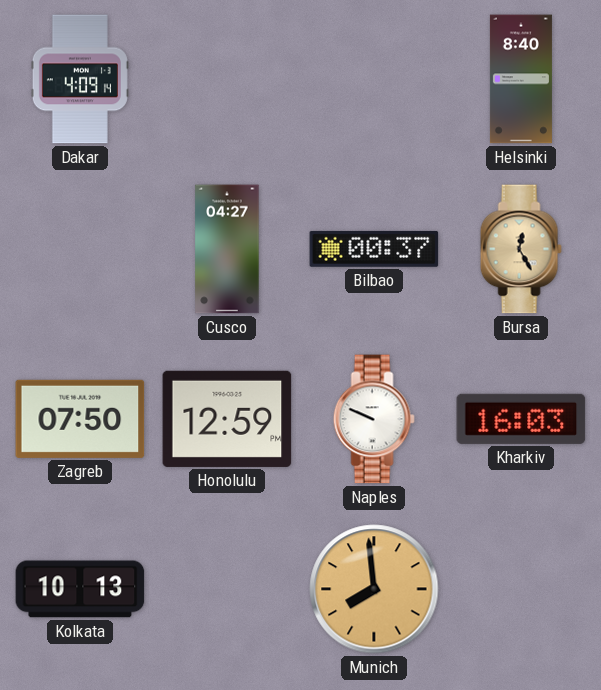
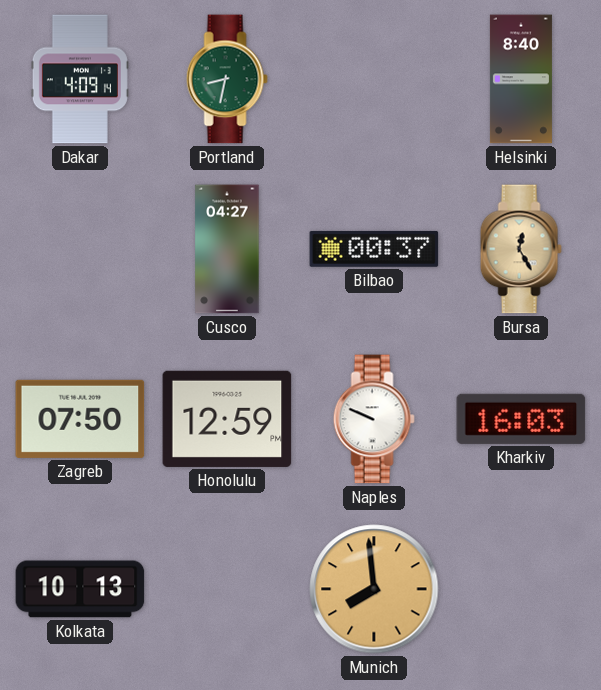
Portland: none -> 8:32 (227, 79)
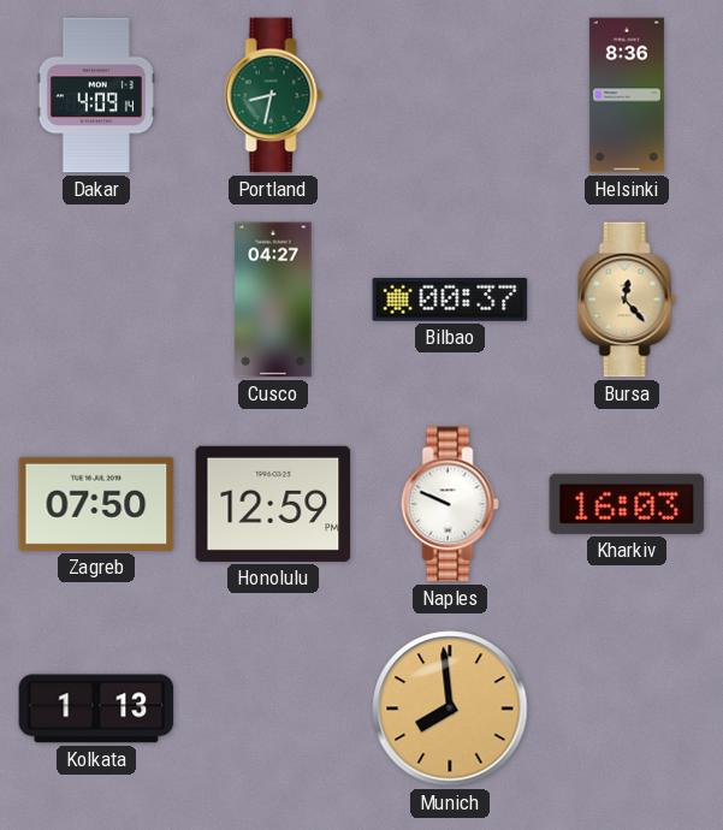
Helsinki: 8:40 -> 8:36 (627, 95)
Bursa: 12:25 -> 12:23 (627, 300)
Kolkata: 10:13 -> 1:13 (96, 709)
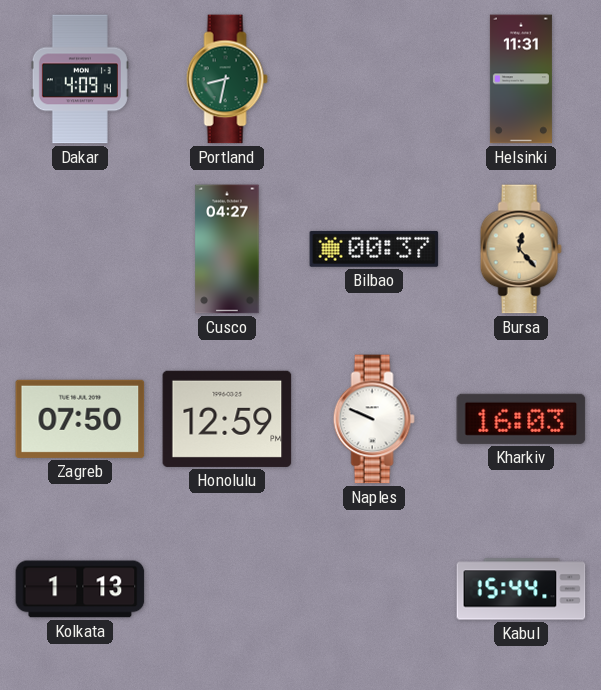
Helsinki: 8:36 -> 11:31 (521, 79)
Munich: 7:59 -> none (450, 709)
Kabul: none -> 15:44 (521, 589)
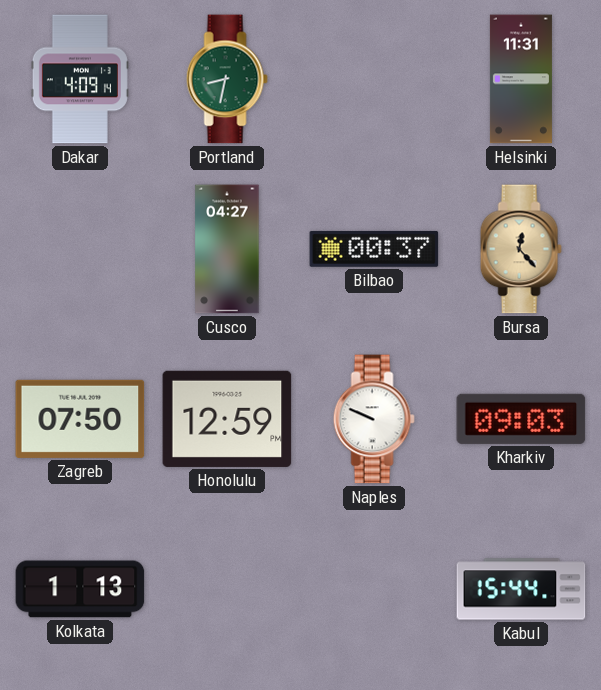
Kharkiv: 16:03 -> 09:03 (521, 419)
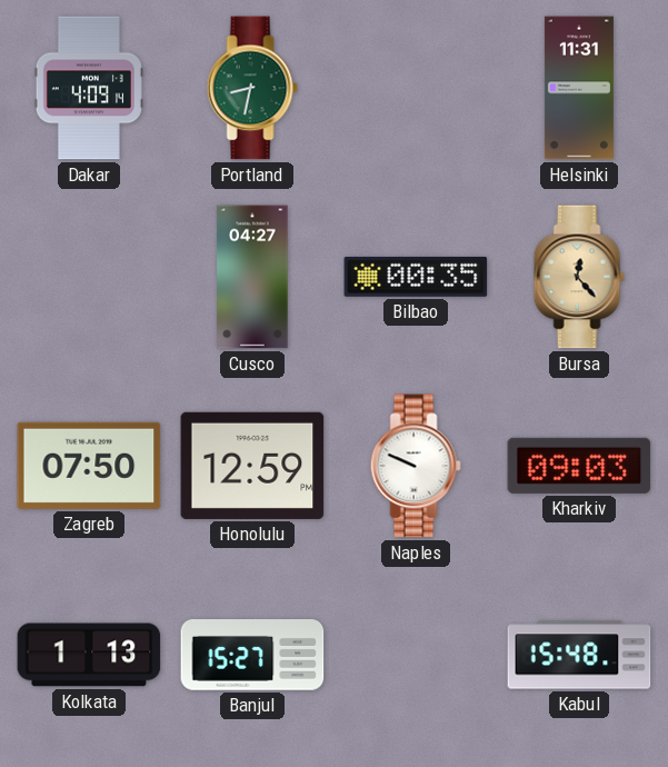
Bilbao: 00:37 -> 00:35 (416, 277)
Banjul: none -> 15:27 (252, 656)
Kabul: 15:44 -> 15:48 (579, 655)
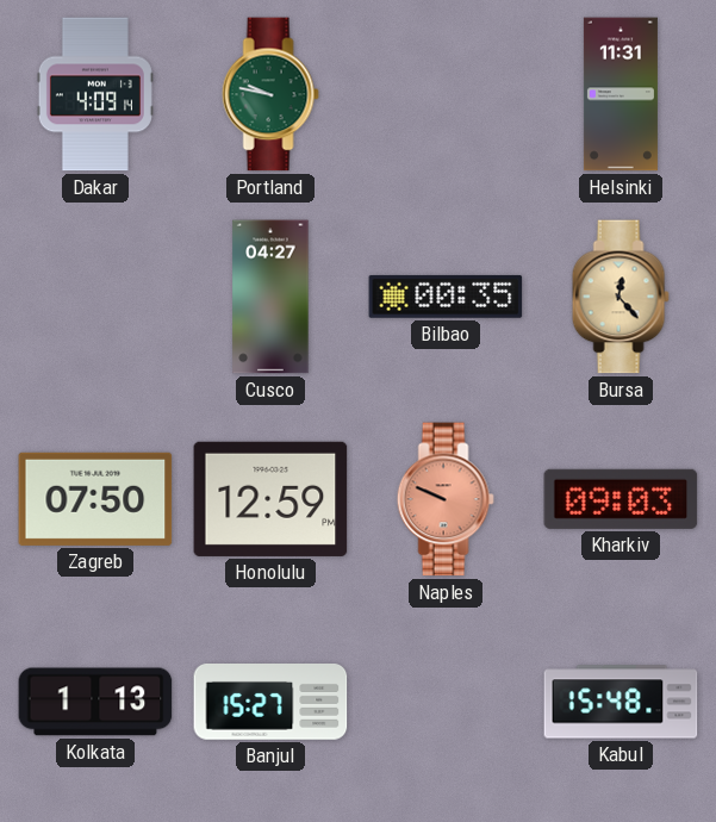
Portland: 8:32 -> 9:47 (270, 94)
Naples dial: white -> salmon (446, 499)
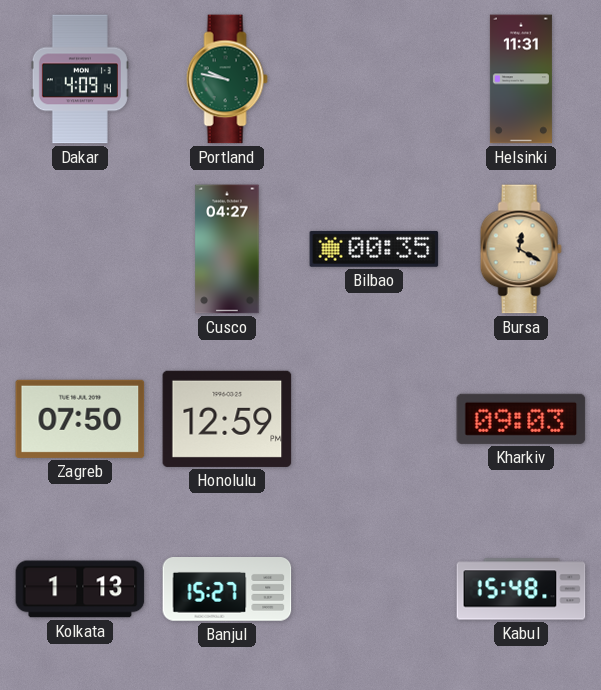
Bursa: 12:23 -> 12:20 (521, 249)
Naples: 9:49 -> none (446, 499)
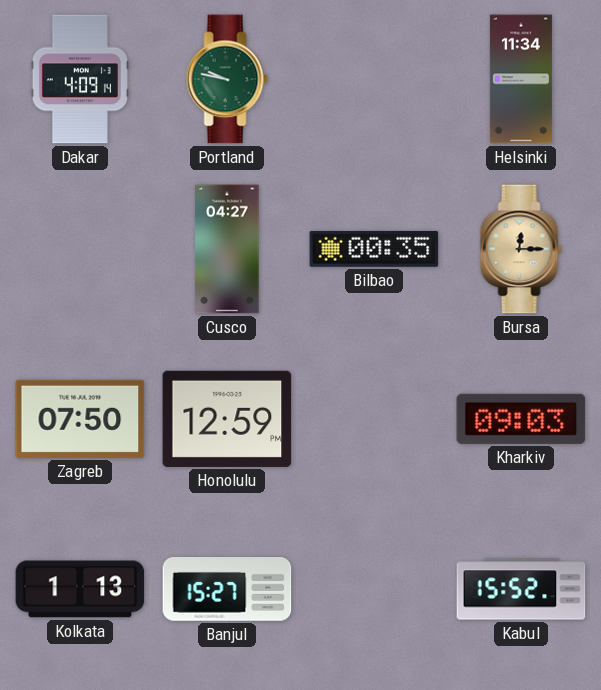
Helsinki: 11:31 -> 11:34 (521, 79)
Bursa: 12:20 -> 12:15 (521, 249)
Kabul: 15:48 -> 15:52 (521, 589)
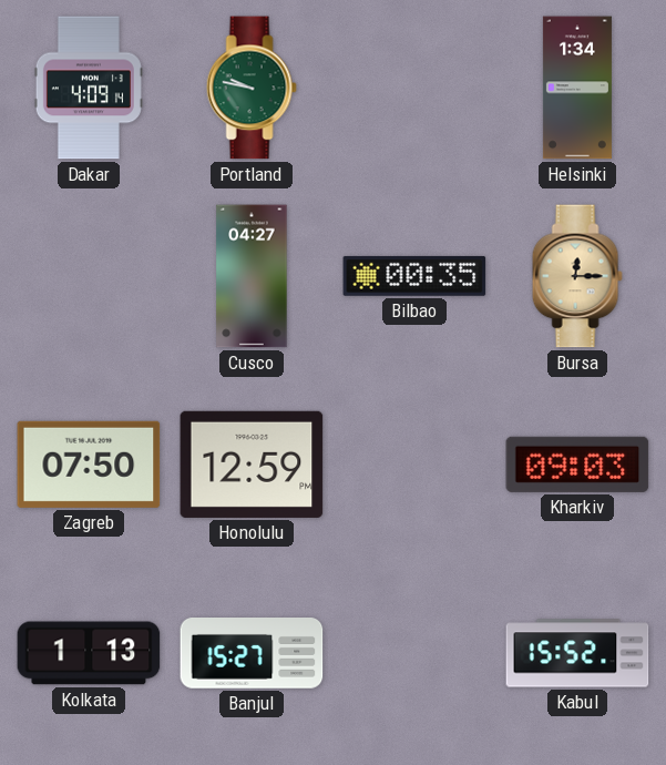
Helsinki: 11:34 -> 1:34 (577, 88)
